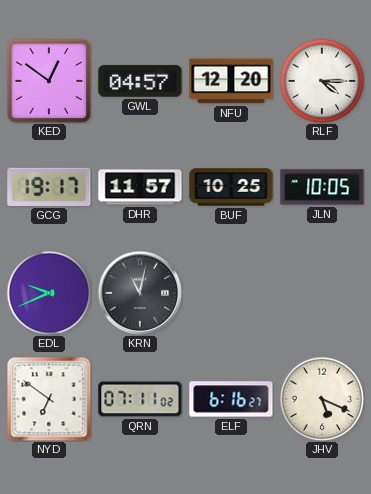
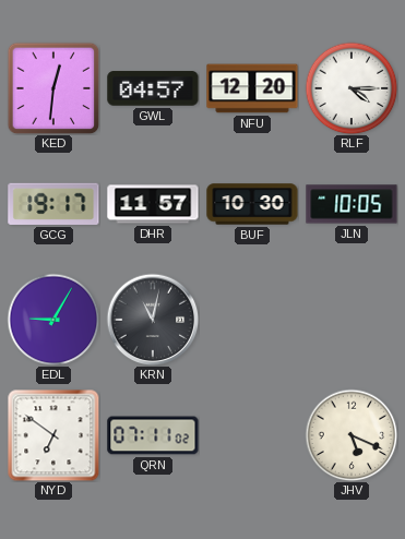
KED: 12:51 -> 12:31 (53, 88)
BUF: 10:25 -> 10:30 (252, 204)
EDL: 9:41 -> 9:05 (53, 320)
ELF: 6:16 -> none (231, 399)
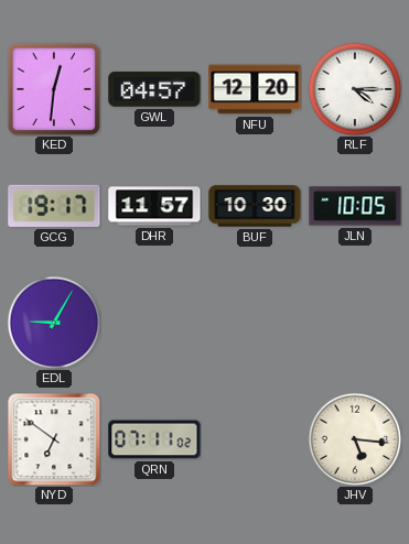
KRN: 11:02 -> none (153, 320)
JHV: 5:19 -> 5:16 (355, 439)
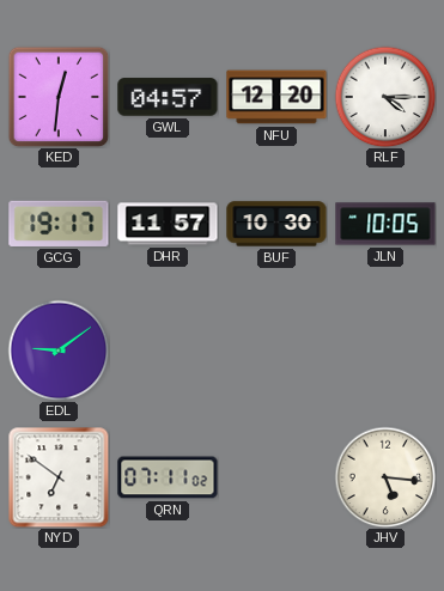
EDL: 9:05 -> 9:09 (59, 351)
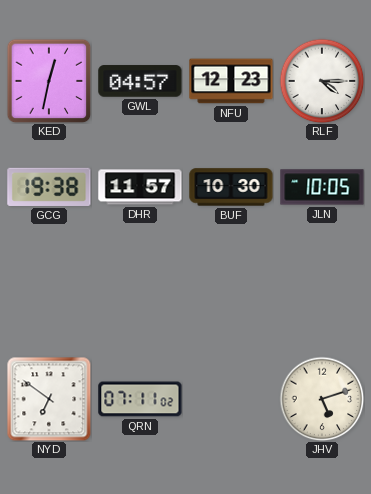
KED: 12:31 -> 12:32 (49, 81)
NFU: 12:20 -> 12:23 (231, 81)
GCG: 19:17 -> 19:38 (49, 187)
EDL: 9:09 -> none (59, 351)
JHV: 5:16 -> 5:12 (322, 399)
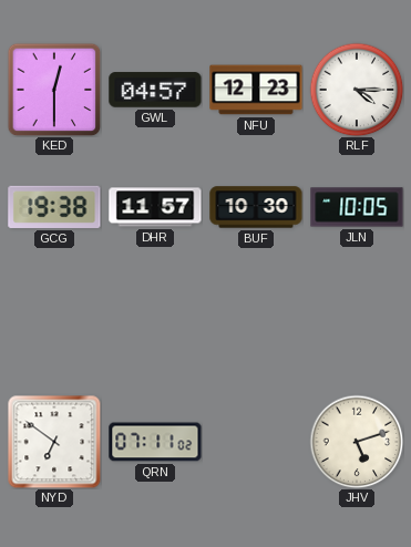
KED: 12:32 -> 12:30 (54, 90)
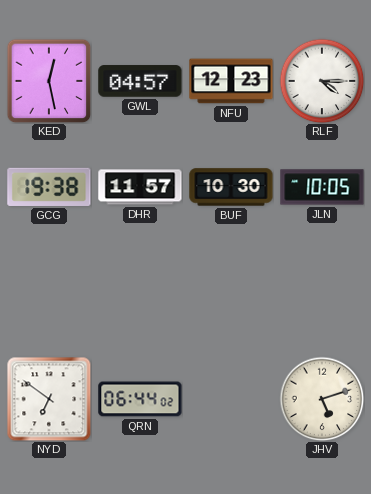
KED: 12:30 -> 12:28 (49, 81)
QRN: 07:11 -> 06:44 (140, 399)
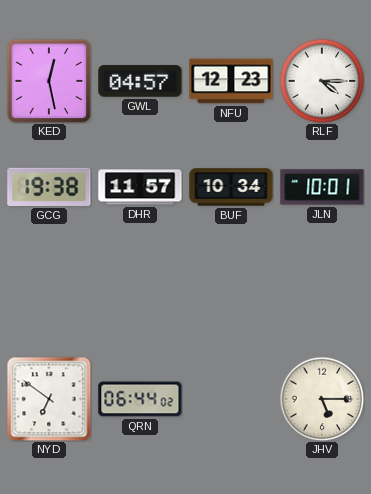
BUF: 10:30 -> 10:34 (231, 187)
JLN: 10:05 -> 10:01 (322, 187)
JHV: 5:12 -> 5:15 (322, 399)
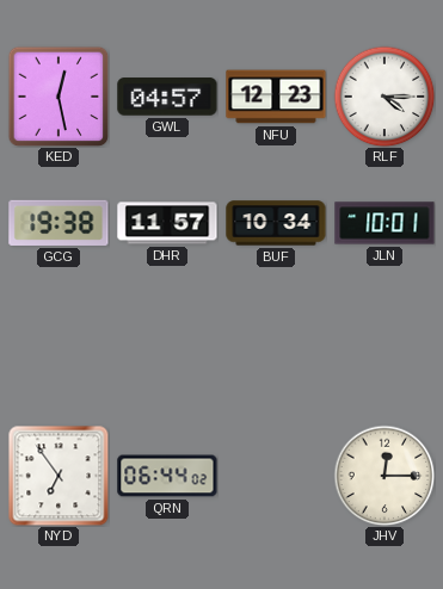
NYD: 6:51 -> 6:54 (59, 476)
JHV: 5:15 -> 12:15 (384, 476)
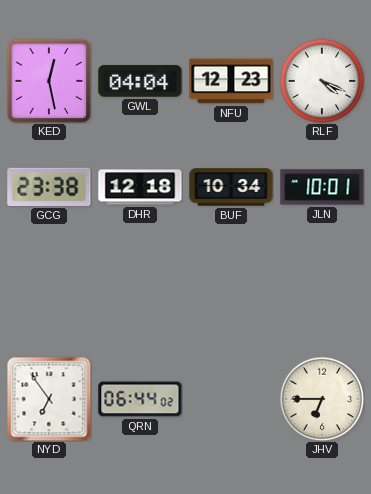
GWL: 04:57 -> 04:04 (140, 81)
RLF: 4:15 -> 4:19 (322, 81)
GCG: 19:38 -> 23:38 (49, 187)
DHR: 11:57 -> 12:18 (140, 187)
JHV: 12:15 -> 6:45 (322, 399)
